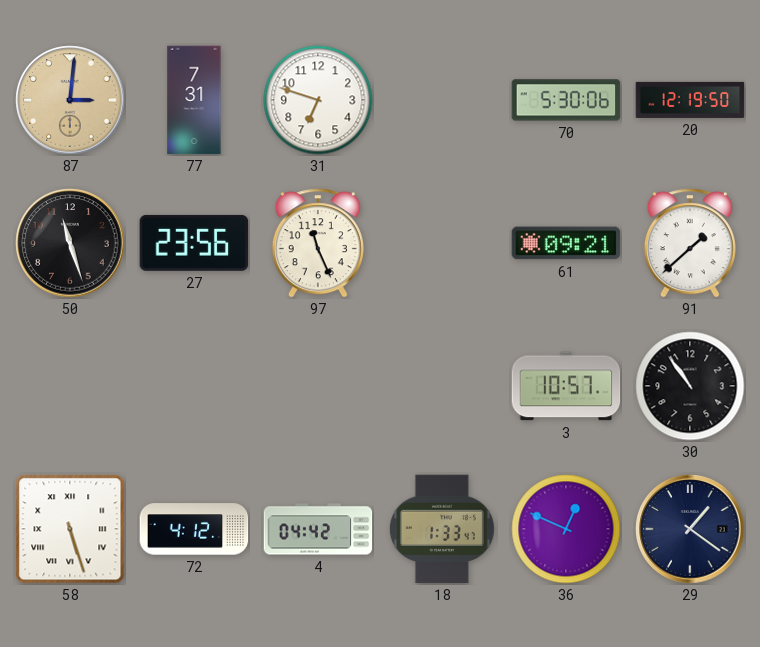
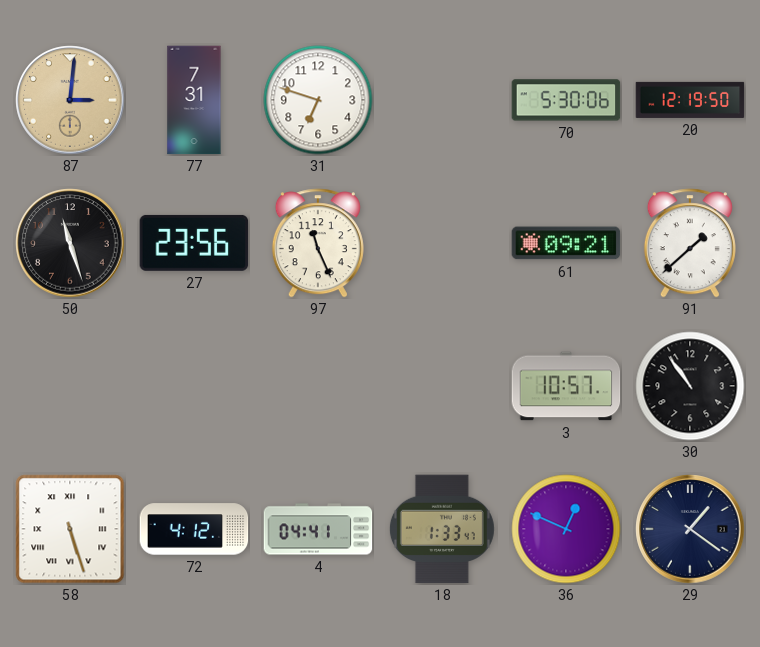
4: 04:42 -> 04:41 (318, 529)
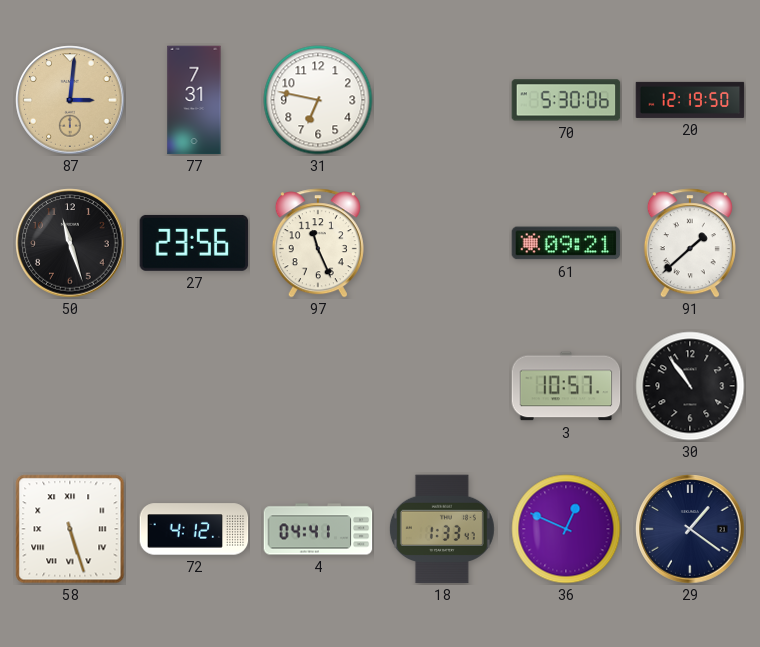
31: 6:48 -> 6:47 (318, 100)
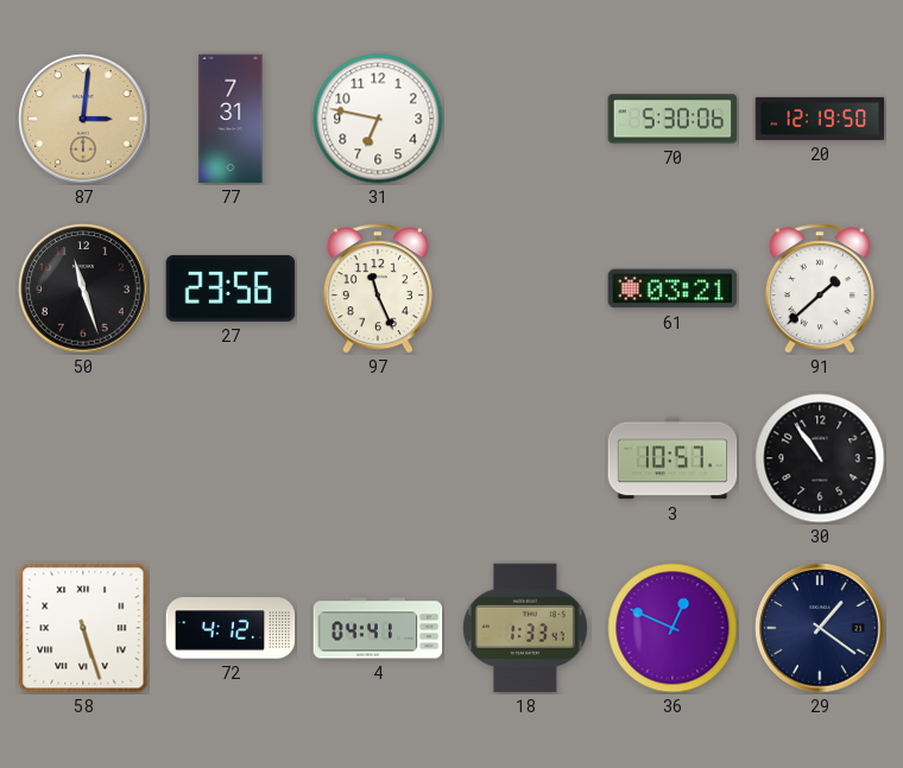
61: 09:21 -> 03:21 (672, 288)
